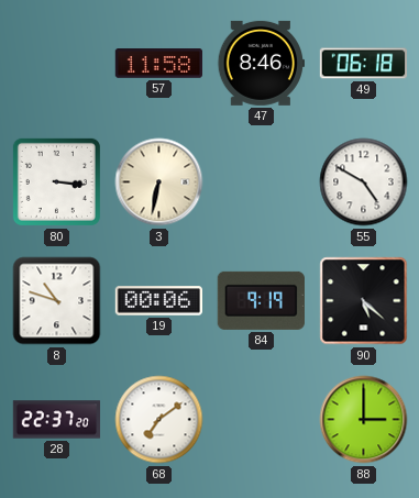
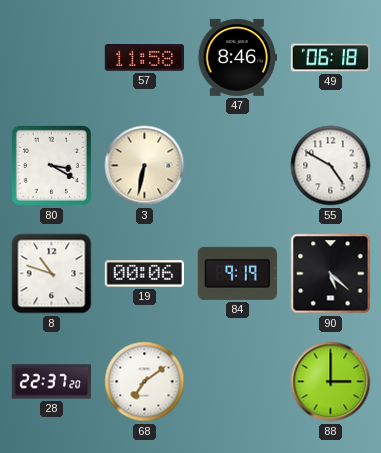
80: 3:16 -> 3:20 (51, 165)
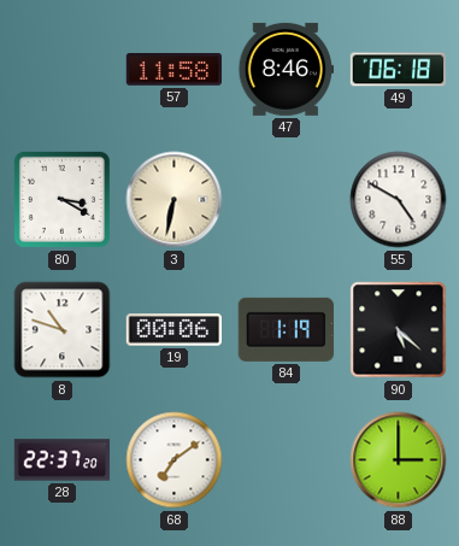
84: 9:19 -> 1:19 (286, 329)
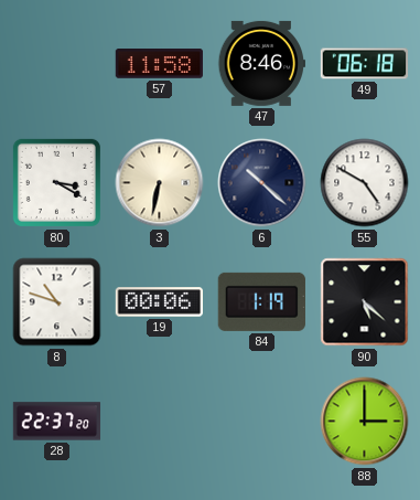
6: none -> 10:22 (262, 183)
68: 7:09 -> none (175, 460)
